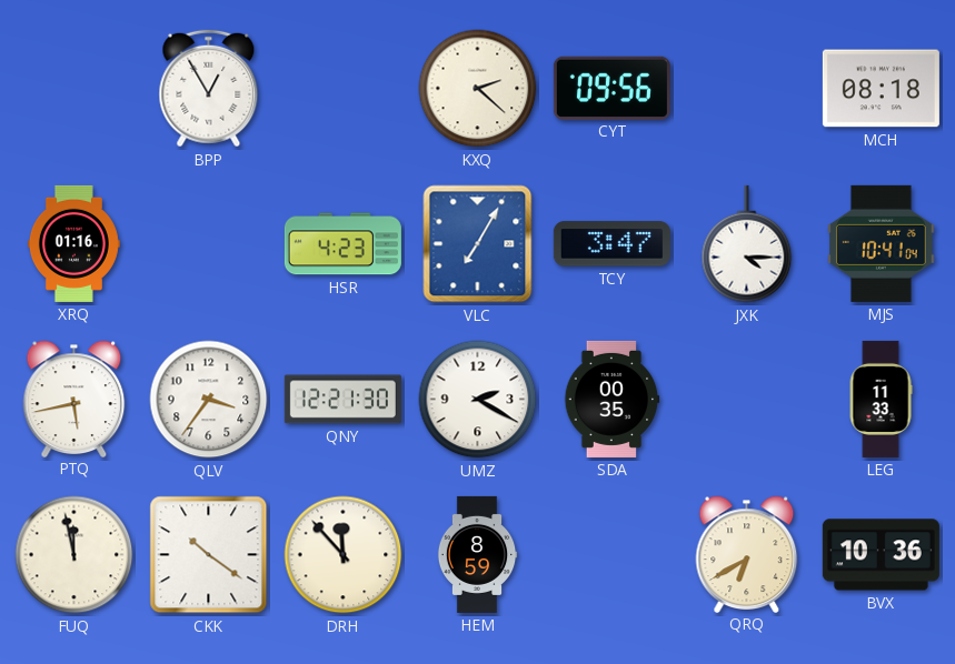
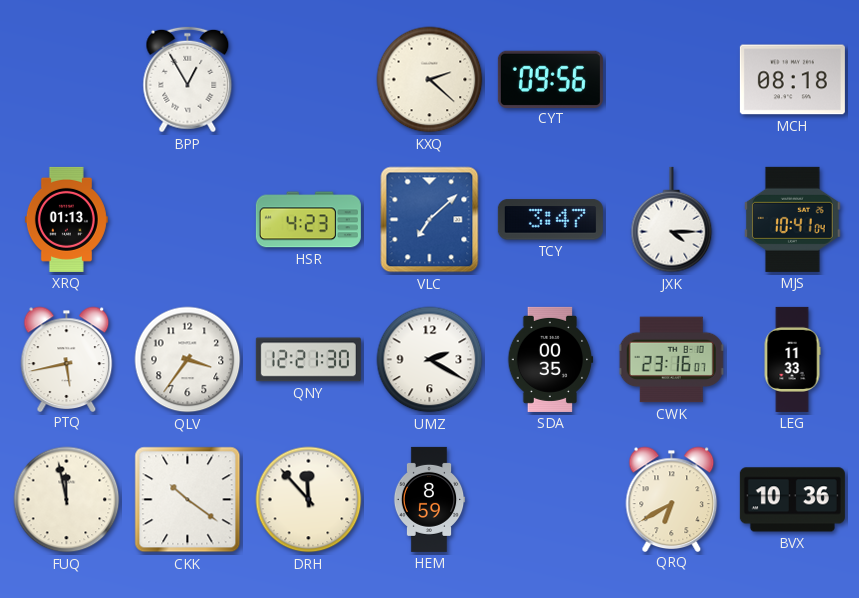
XRQ: 01:16 -> 01:13 (66, 219)
VLC: 7:05 -> 7:08 (430, 220)
CWK: none -> 23:16 (672, 360)
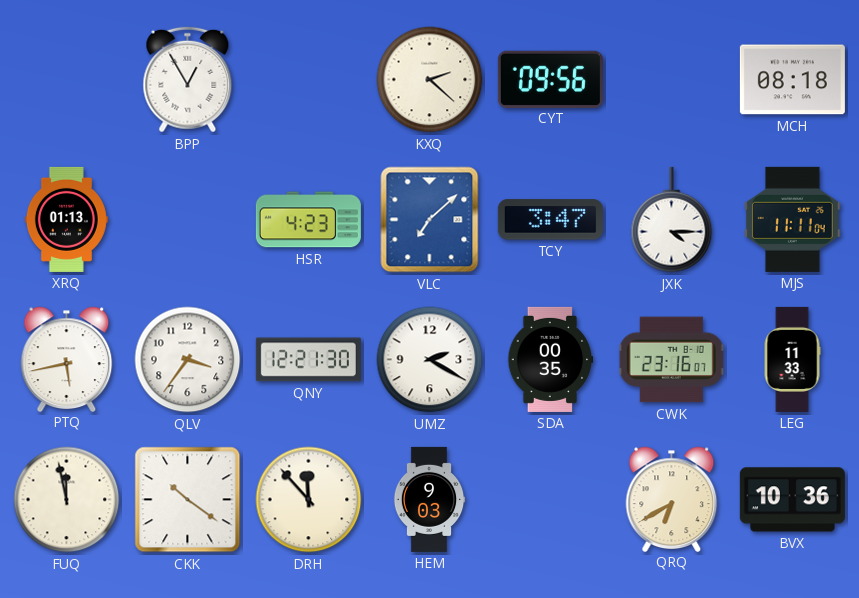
MJS: 10:41 -> 11:11 (792, 219)
HEM: 8:59 -> 9:03 (429, 499)
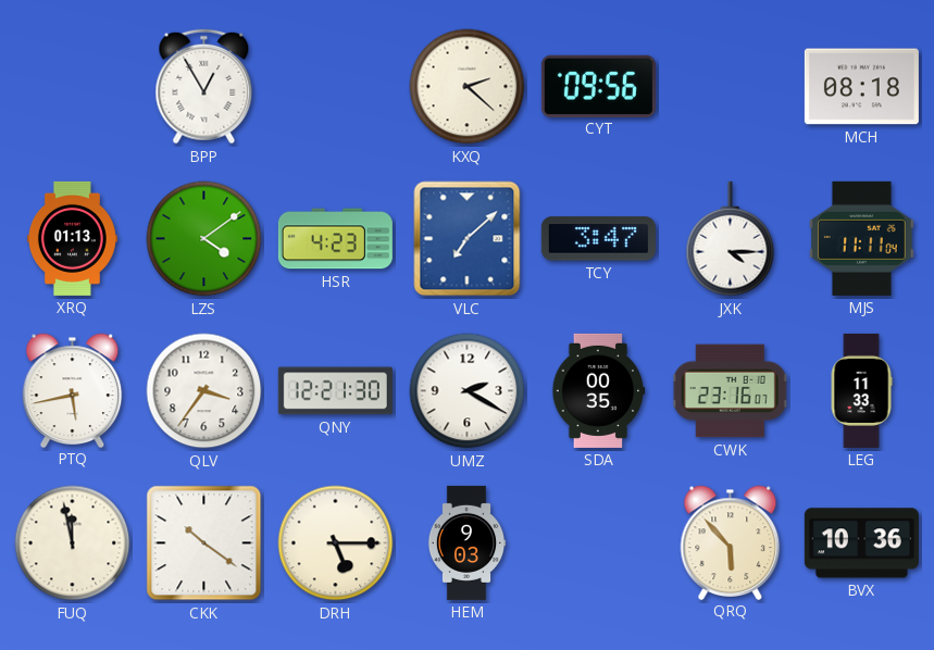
LZS: none -> 4:09 (204, 239)
DRH: 11:53 -> 5:15 (336, 543)
QRQ: 6:40 -> 5:53 (731, 542)
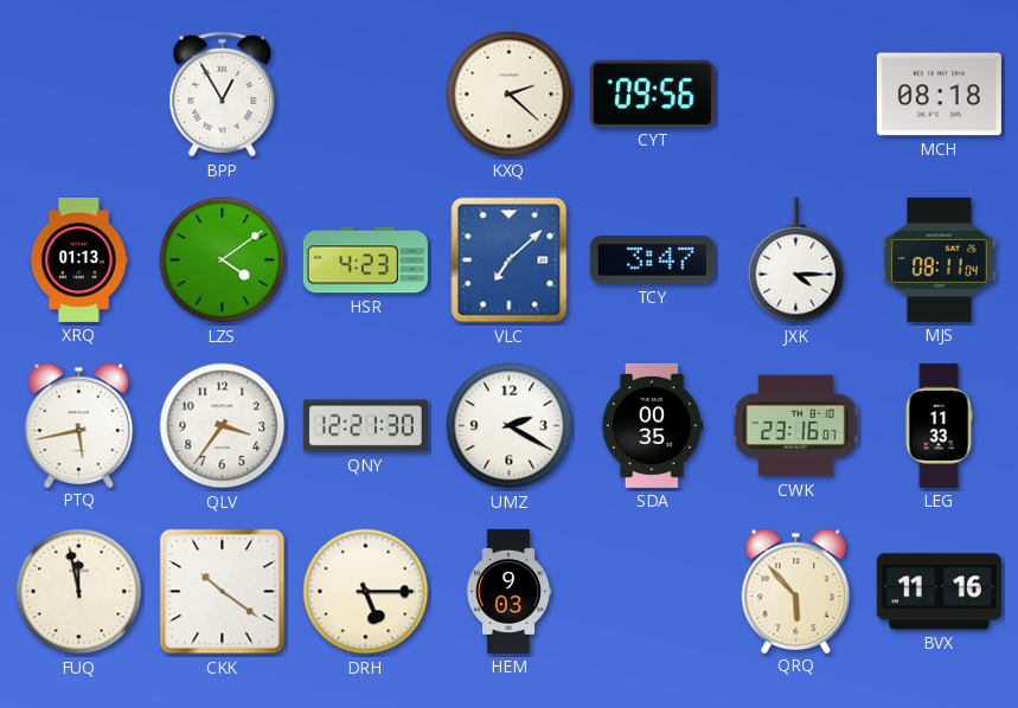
MJS: 11:11 -> 08:11 (939, 259)
BVX: 10:36 -> 11:16 (939, 592)
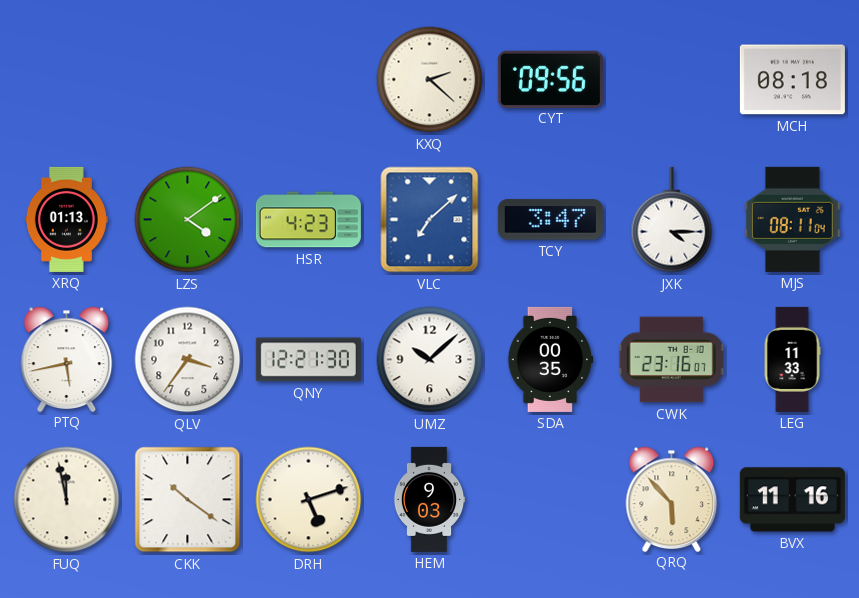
BPP: 12:55 -> none (223, 95)
UMZ: 2:20 -> 10:08 (430, 360)
DRH: 5:15 -> 5:12 (309, 500)
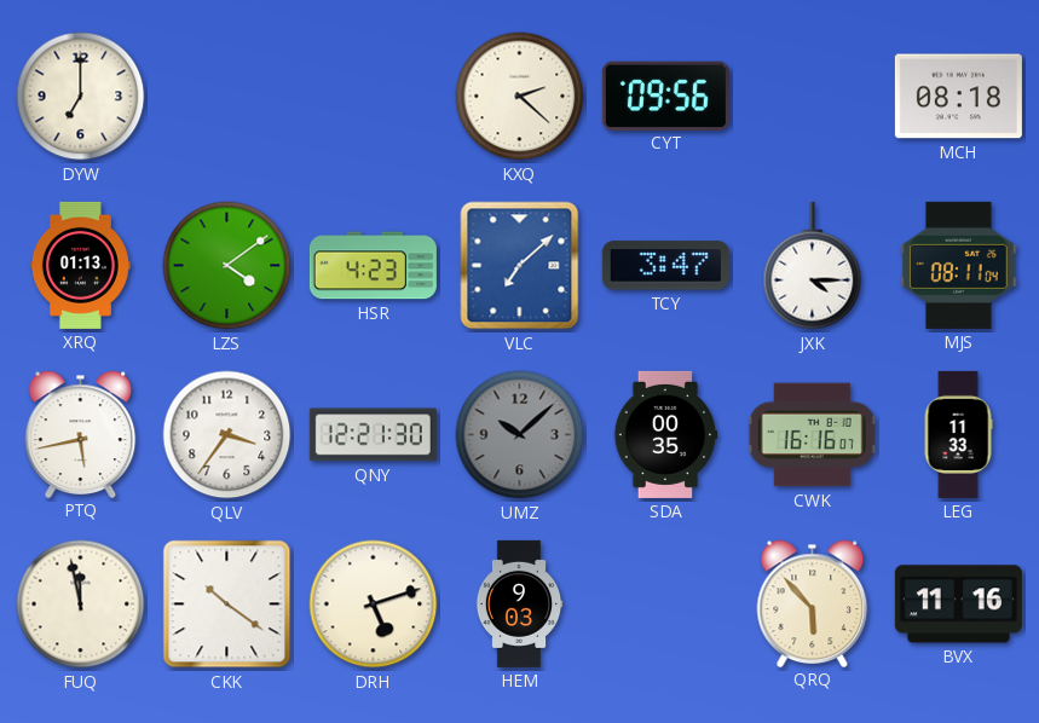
DYW: none -> 7:00 (81, 97)
UMZ dial: white -> grey (520, 435)
CWK: 23:16 -> 16:16 (813, 435)
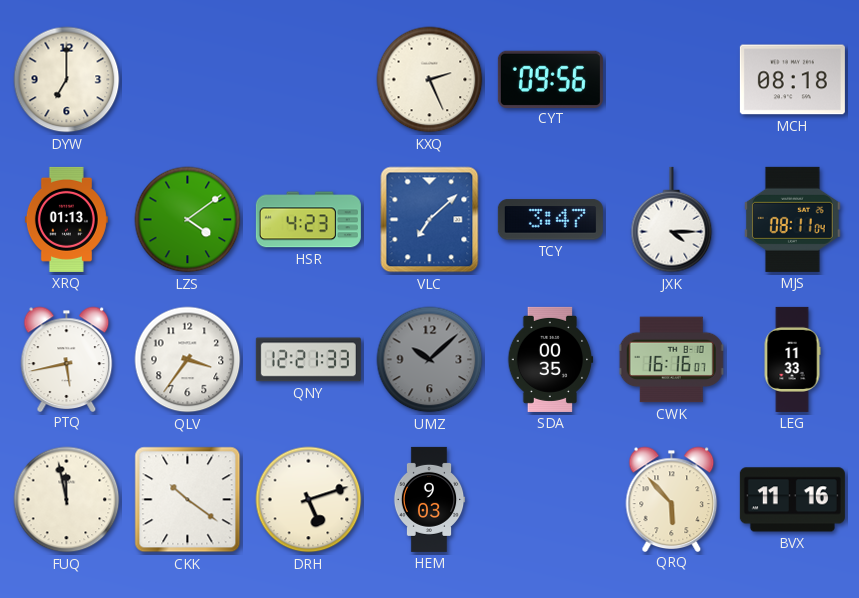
KXQ: 2:22 -> 2:26 (430, 80)
QNY: 12:21:30 -> 12:21:33 (308, 360)
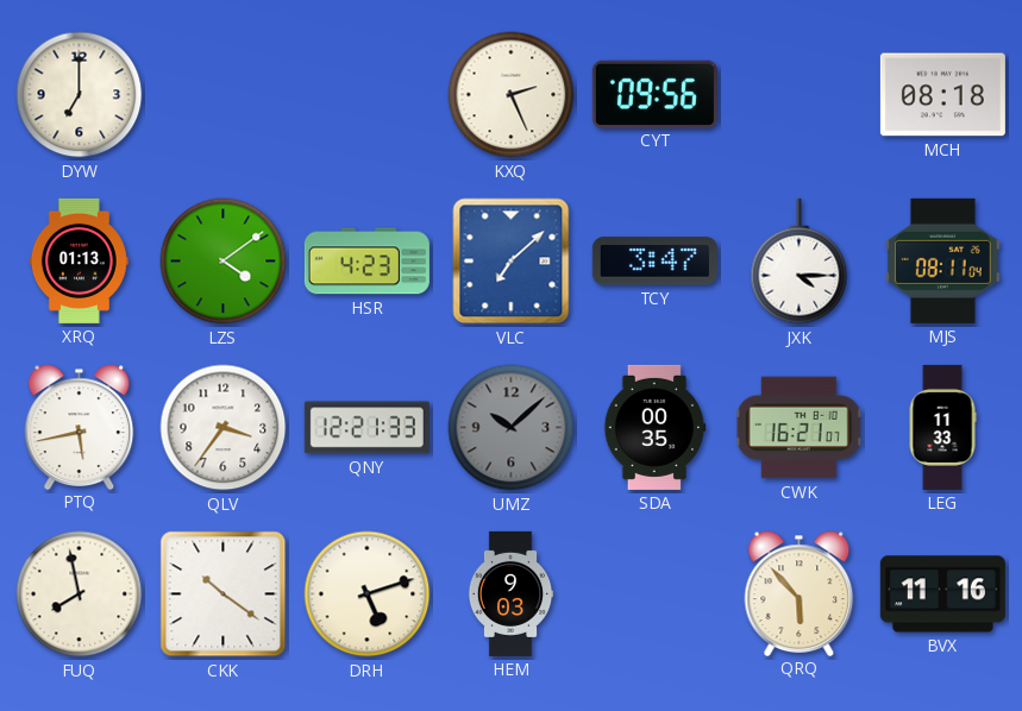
CWK: 16:16 -> 16:21 (800, 428)
FUQ: 11:58 -> 7:58 (80, 594)
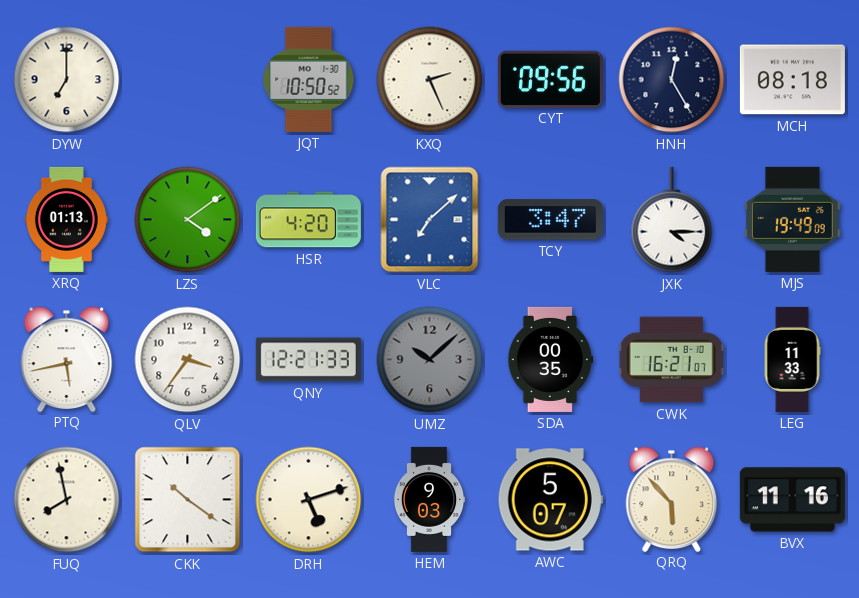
JQT: none -> 10:50 (309, 79)
HNH: none -> 12:25 (672, 80)
HSR: 4:23 -> 4:20 (308, 220)
MJS: 08:11 -> 19:49 (792, 219)
AWC: none -> 5:07 (550, 500)
